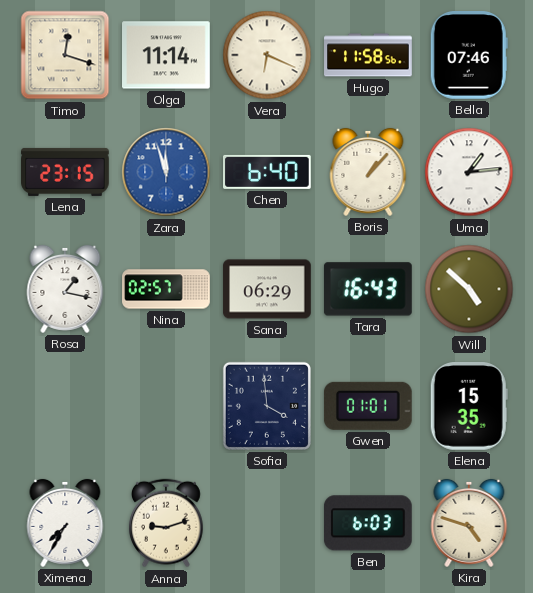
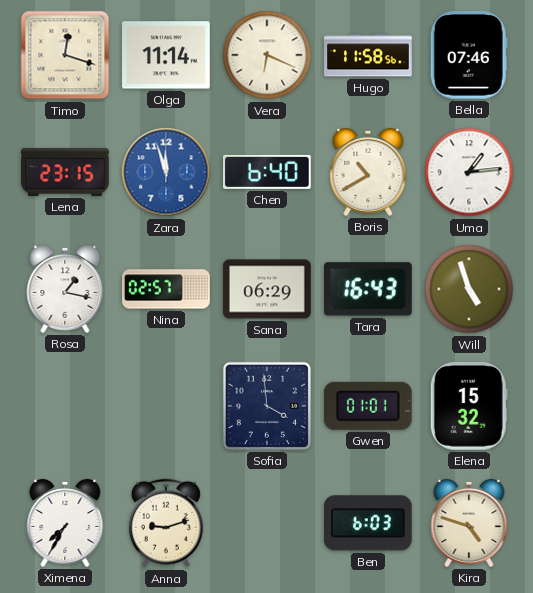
Boris: 1:07 -> 10:40 (368, 172)
Will: 4:52 -> 4:57 (469, 289)
Elena: 15:35 -> 15:32 (469, 407)
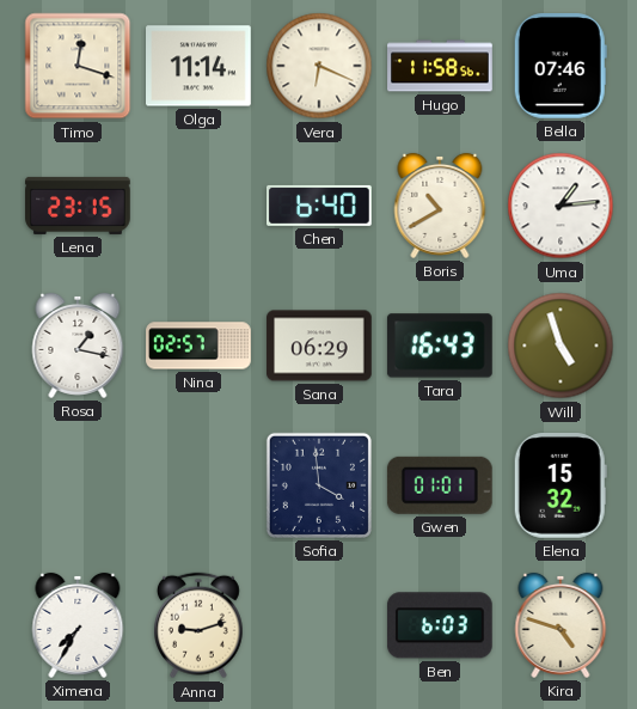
Zara: 11:57 -> none (166, 172)
